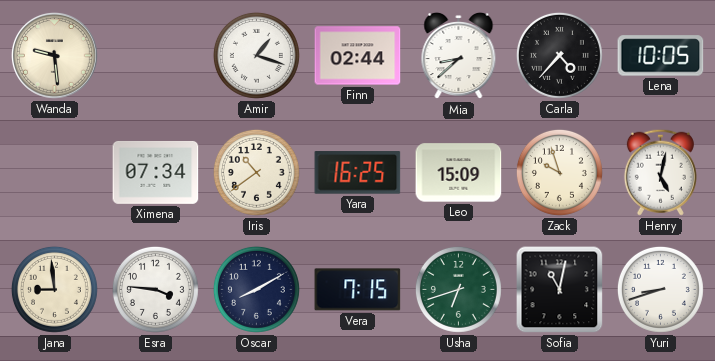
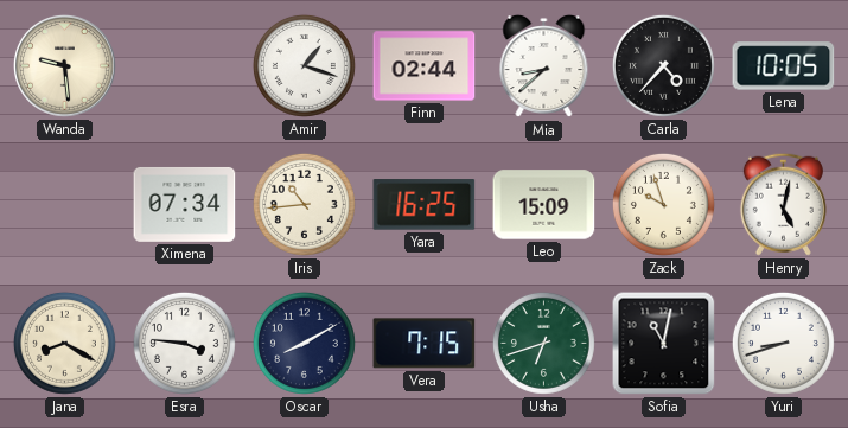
Iris: 10:39 -> 10:44 (304, 204)
Jana: 8:59 -> 8:20 (64, 343)
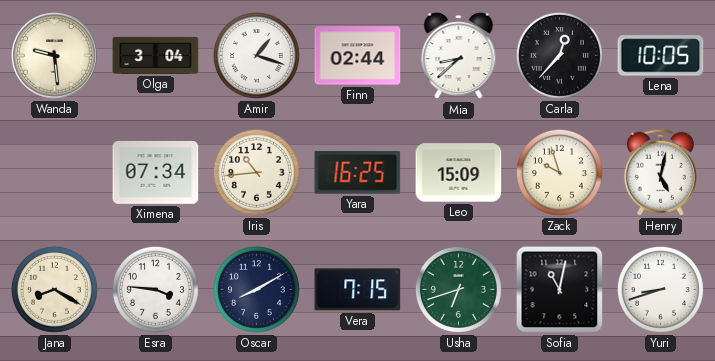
Olga: none -> 3:04 (156, 55)
Carla: 4:37 -> 12:37 (559, 55)
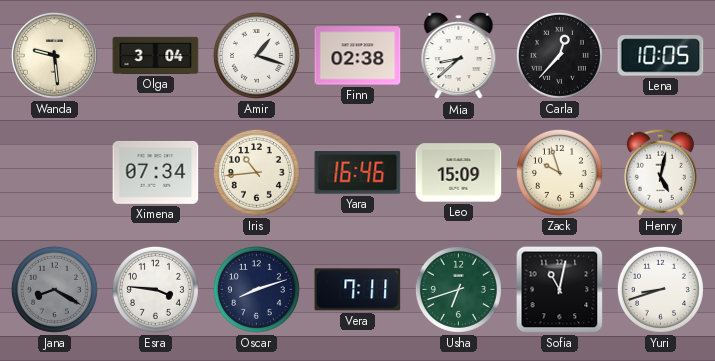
Finn: 02:44 -> 02:38 (358, 56)
Yara: 16:25 -> 16:46 (358, 173)
Jana dial: cream -> grey (54, 289)
Oscar: 8:10 -> 8:12 (256, 289)
Vera: 7:15 -> 7:11 (358, 290)
